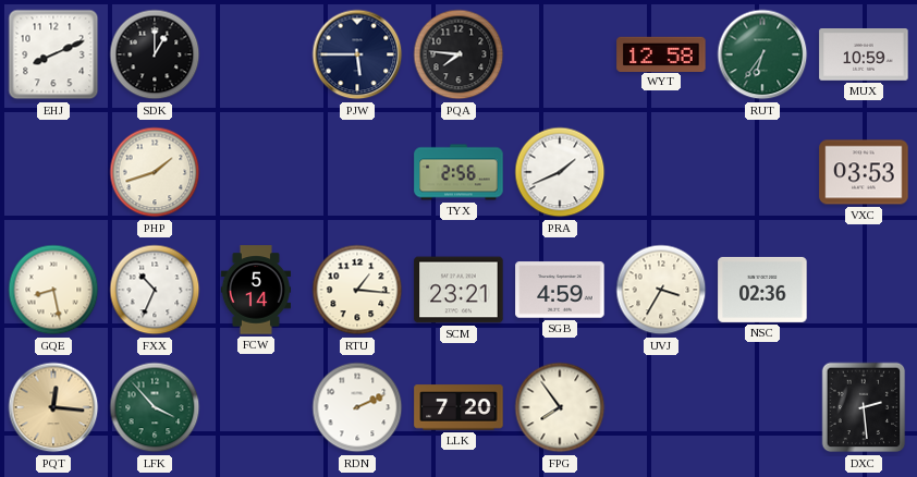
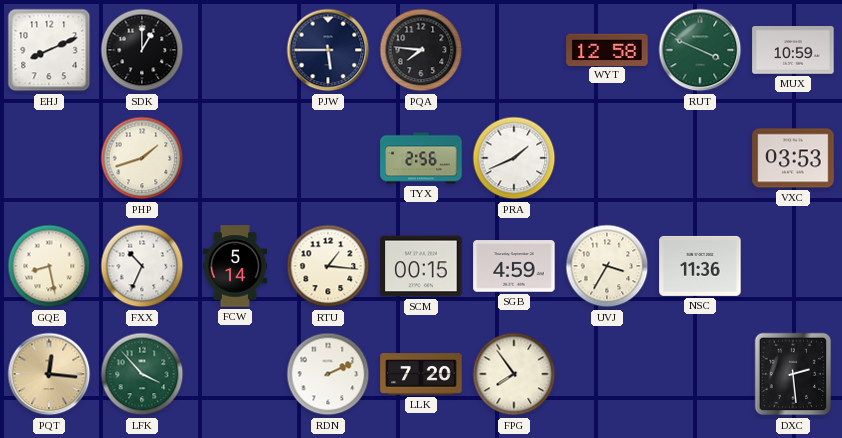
RUT: 6:36 -> 3:49 (700, 50)
SCM: 23:21 -> 00:15 (421, 266)
NSC: 02:36 -> 11:36 (700, 266)
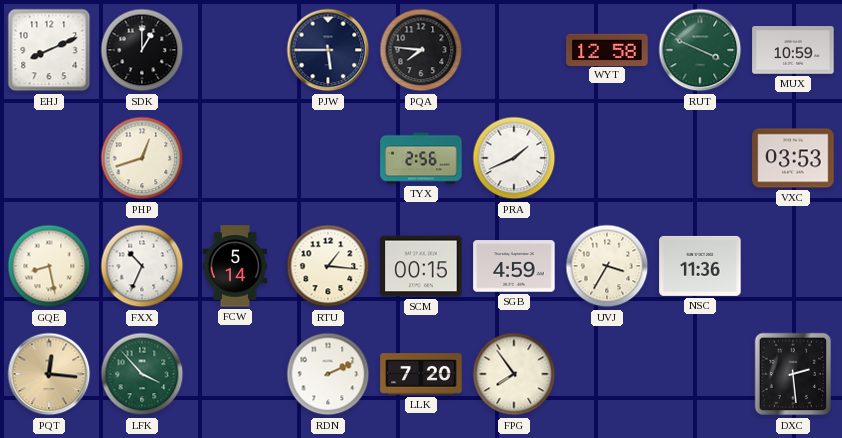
PHP: 1:42 -> 12:42 (142, 158)
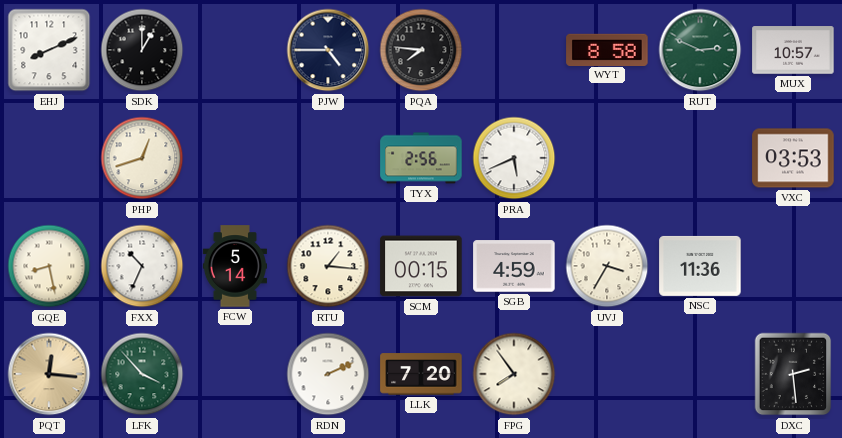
PJW: 5:45 -> 4:45 (328, 50)
WYT: 12:58 -> 8:58 (607, 49)
RUT: 3:49 -> 2:49 (700, 50)
MUX: 10:59 -> 10:57 (793, 50)
PRA: 1:41 -> 5:41 (514, 158)
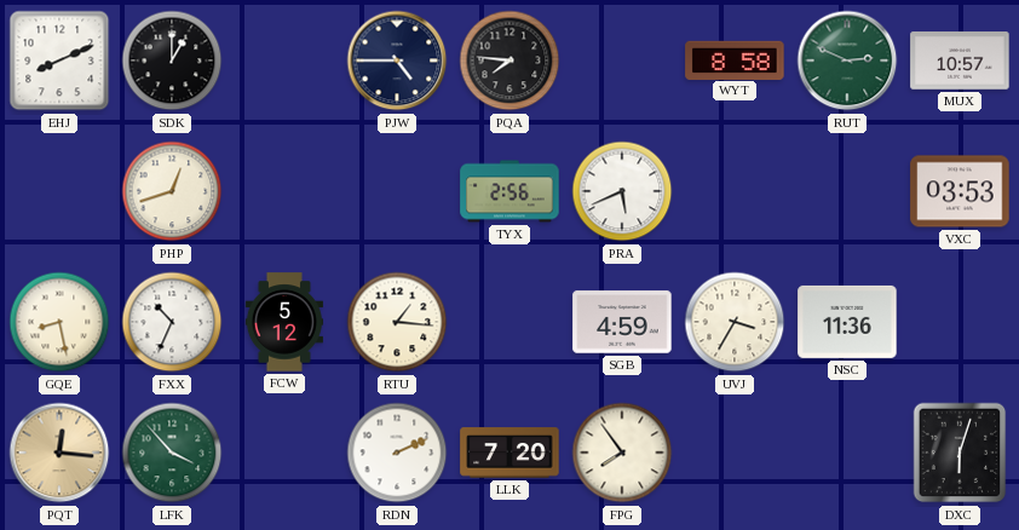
FCW: 5:14 -> 5:12 (283, 322)
SCM: 00:15 -> none (421, 266)
DXC: 2:29 -> 6:03 (960, 453)
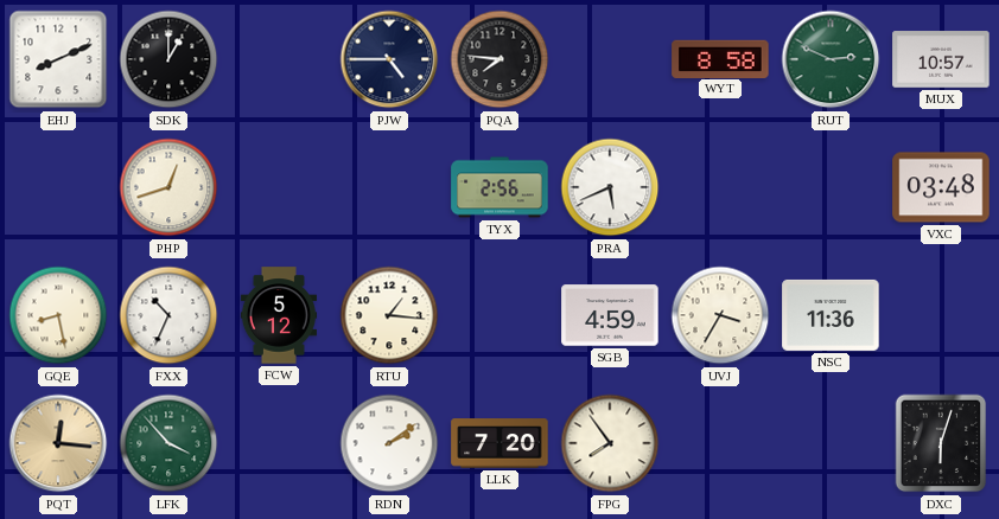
VXC: 03:53 -> 03:48 (941, 187)
RDN: 2:11 -> 2:09 (389, 443)
